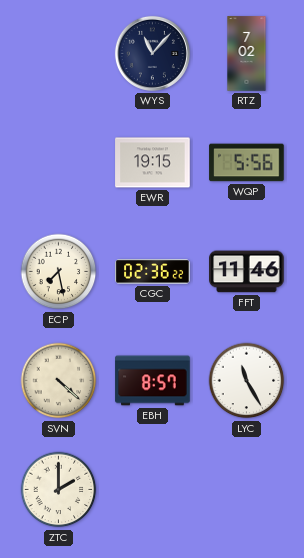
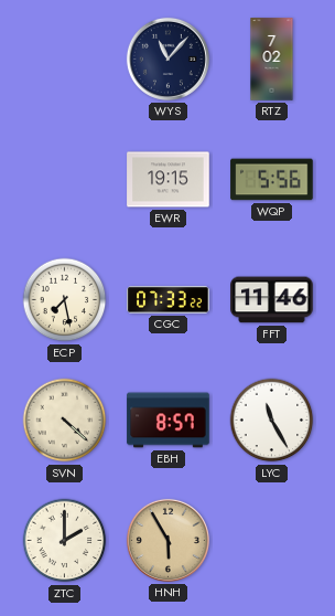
CGC: 02:36 -> 07:33 (169, 300)
HNH: none -> 5:55 (167, 540)
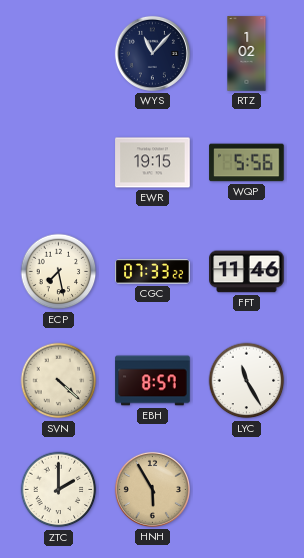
RTZ: 7:02 -> 1:02 (247, 54)
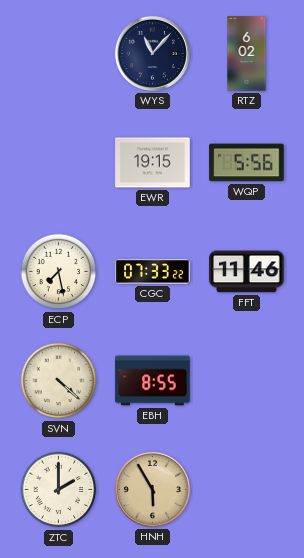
RTZ: 1:02 -> 6:02 (247, 54)
EBH: 8:57 -> 8:55 (153, 381)
LYC: 11:25 -> none (247, 381)
